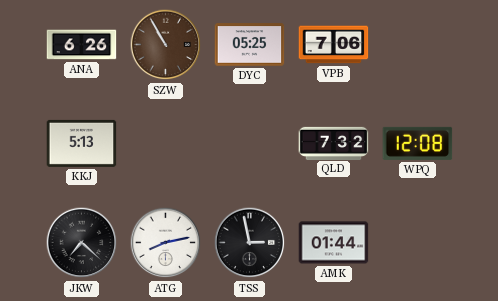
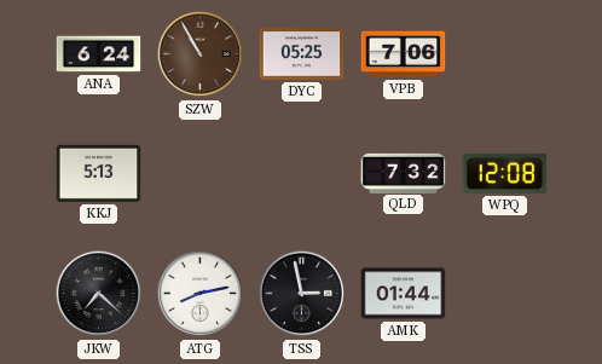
ANA: 6:26 -> 6:24 (99, 54)
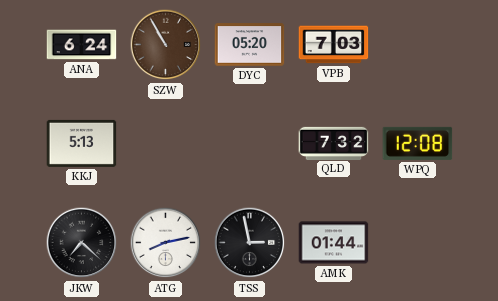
DYC: 05:25 -> 05:20 (250, 45)
VPB: 7:06 -> 7:03 (334, 45)
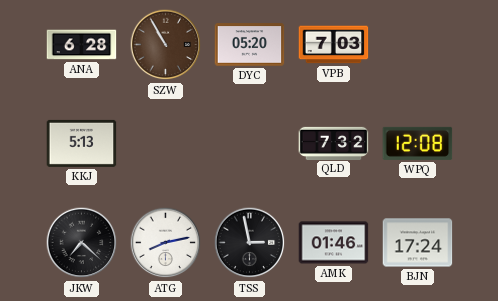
ANA: 6:24 -> 6:28 (82, 45)
AMK: 01:44 -> 01:46 (334, 243)
BJN: none -> 17:24 (418, 243)
